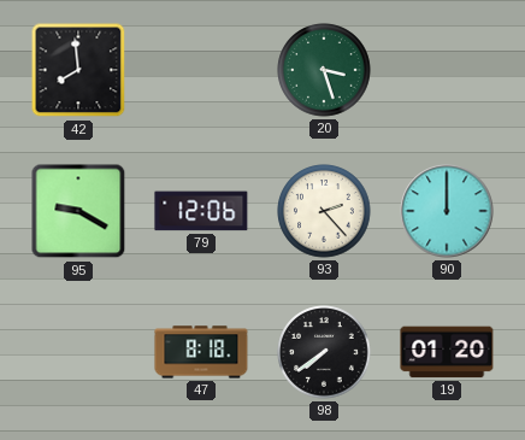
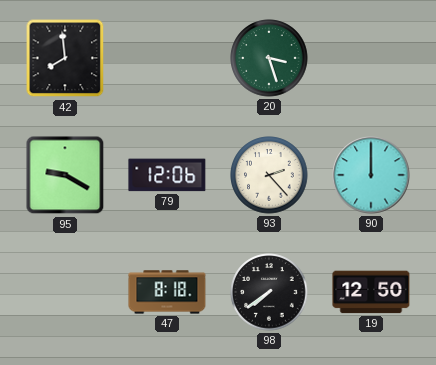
19: 01:20 -> 12:50 (371, 292)
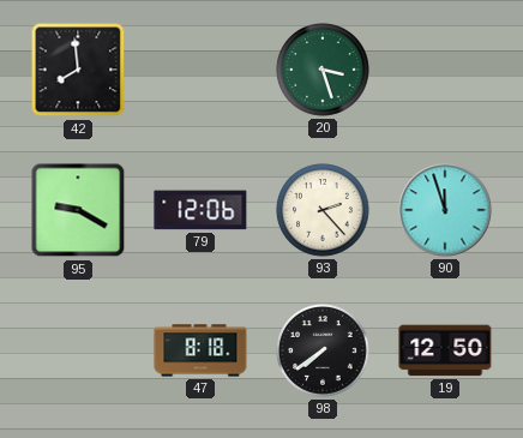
90: 12:00 -> 11:57 (445, 210)
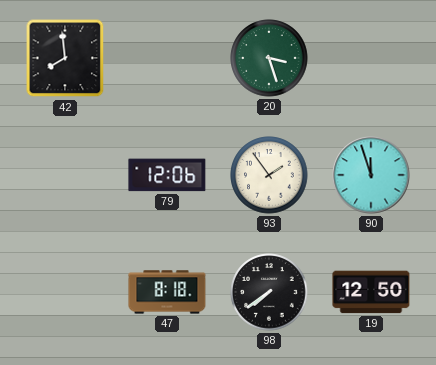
95: 9:20 -> none (78, 210)
93: 2:23 -> 1:54 (269, 175)
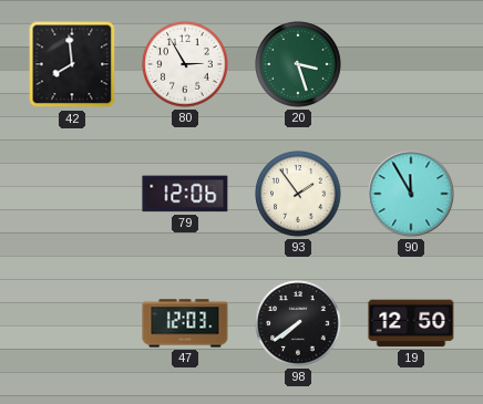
80: none -> 2:55 (185, 64)
90: 11:57 -> 11:55 (411, 194)
47: 8:18 -> 12:03 (185, 323)
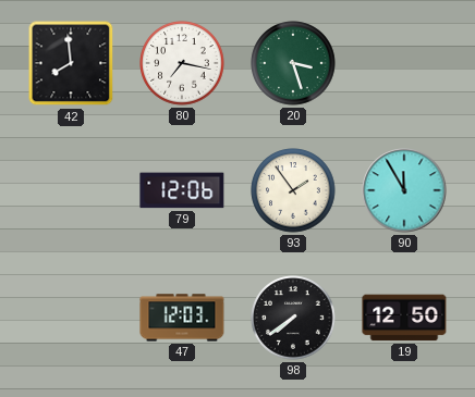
80: 2:55 -> 7:17 (182, 63)
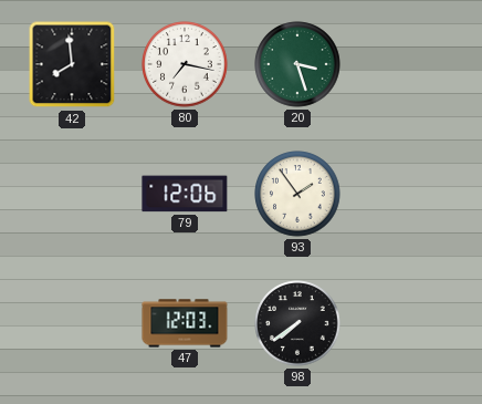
90: 11:55 -> none (404, 190)
19: 12:50 -> none (404, 318)
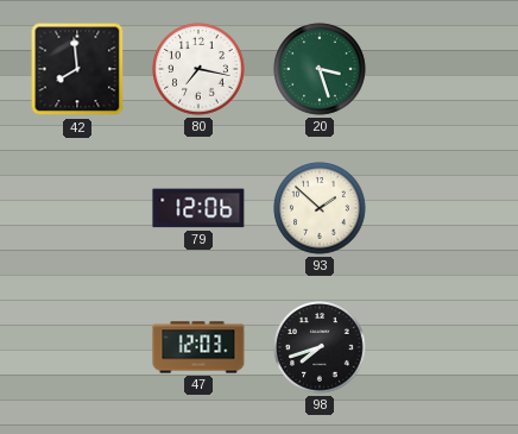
93: 1:54 -> 1:52 (320, 208)
98: 7:39 -> 7:42 (320, 347)
